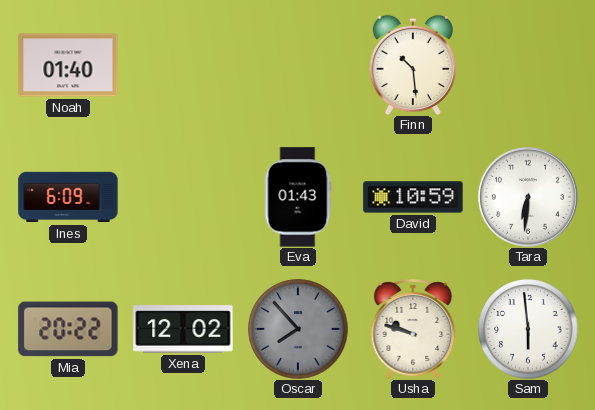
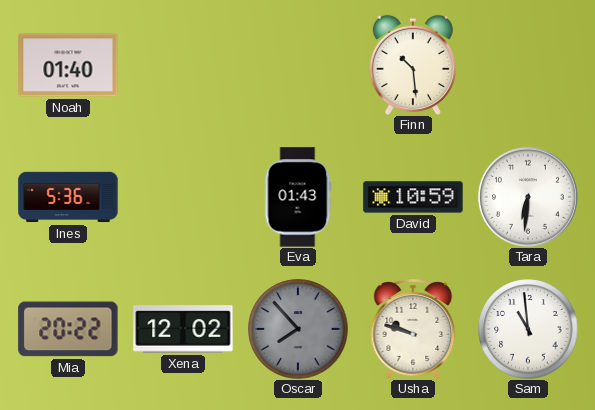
Ines: 6:09 -> 5:36 (68, 197)
Sam: 5:59 -> 10:59 (528, 329)
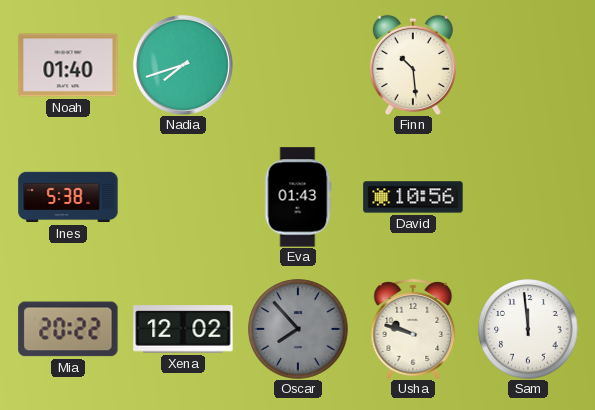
Nadia: none -> 7:42 (183, 65)
Ines: 5:36 -> 5:38 (68, 197)
David: 10:59 -> 10:56 (413, 197)
Tara: 6:31 -> none (528, 197)
Sam: 10:59 -> 11:59 (528, 329)
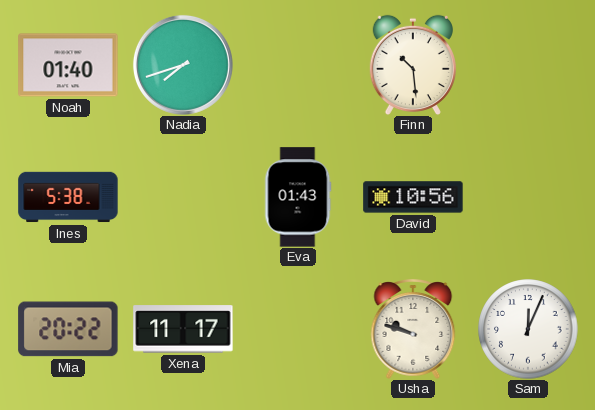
Xena: 12:02 -> 11:17 (183, 329)
Oscar: 7:53 -> none (298, 329)
Sam: 11:59 -> 12:04 (528, 329)
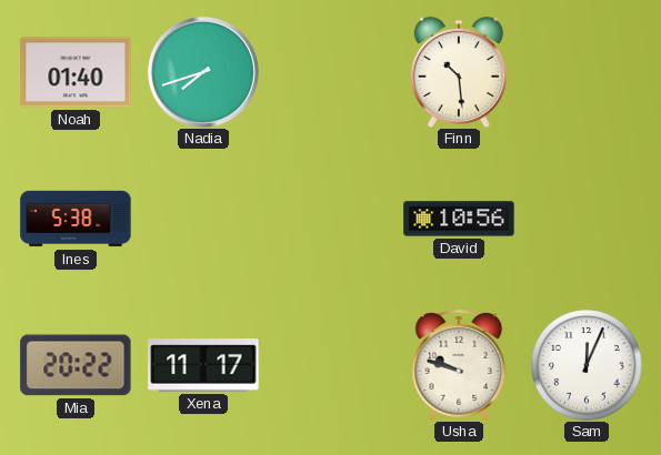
Eva: 01:43 -> none (298, 197)
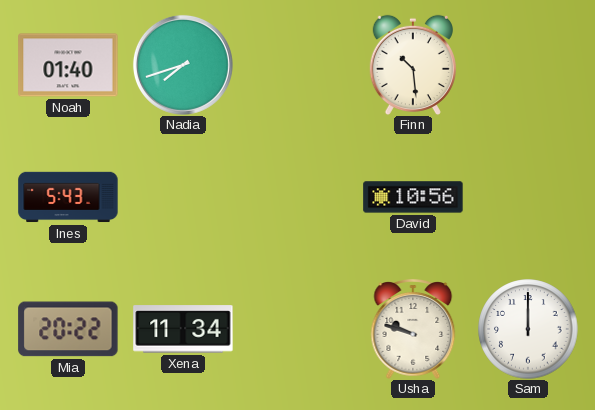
Ines: 5:38 -> 5:43 (68, 197)
Xena: 11:17 -> 11:34 (183, 329)
Sam: 12:04 -> 12:00 (528, 329)
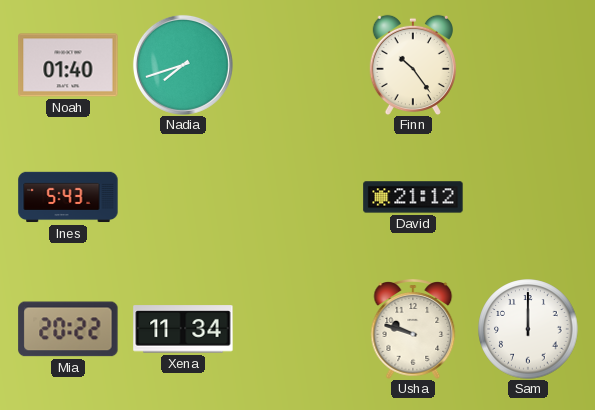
Finn: 10:29 -> 10:24 (413, 65)
David: 10:56 -> 21:12 (413, 197)
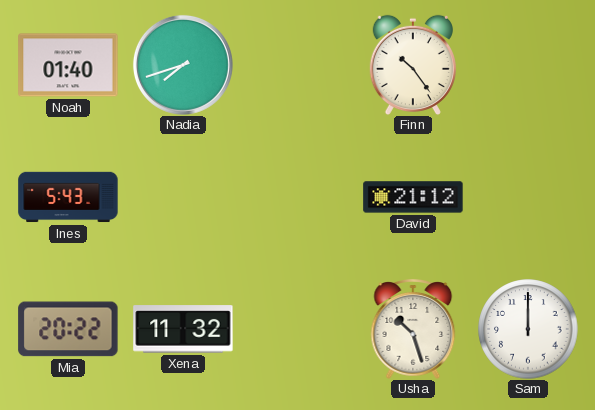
Xena: 11:34 -> 11:32 (183, 329)
Usha: 9:48 -> 10:27 (413, 329)
